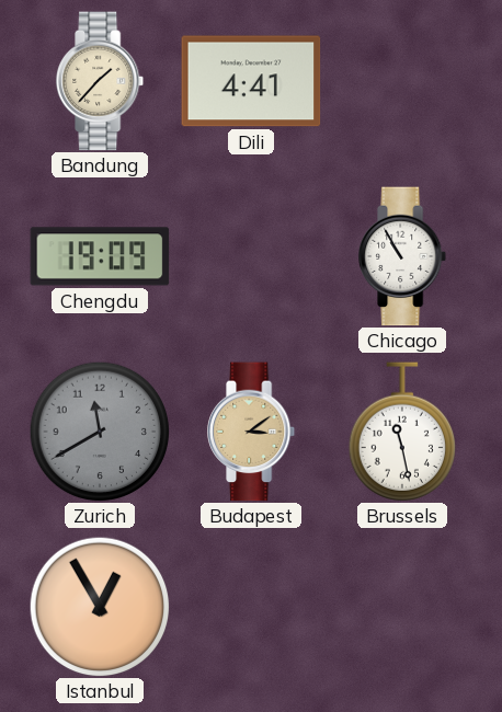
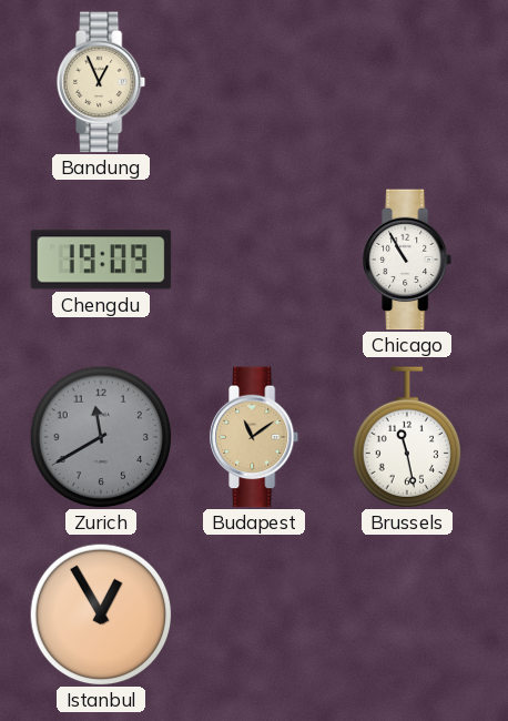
Bandung: 1:37 -> 12:56 (102, 82)
Dili: 4:41 -> none (251, 81)
Budapest: 3:09 -> 11:09 (255, 437)
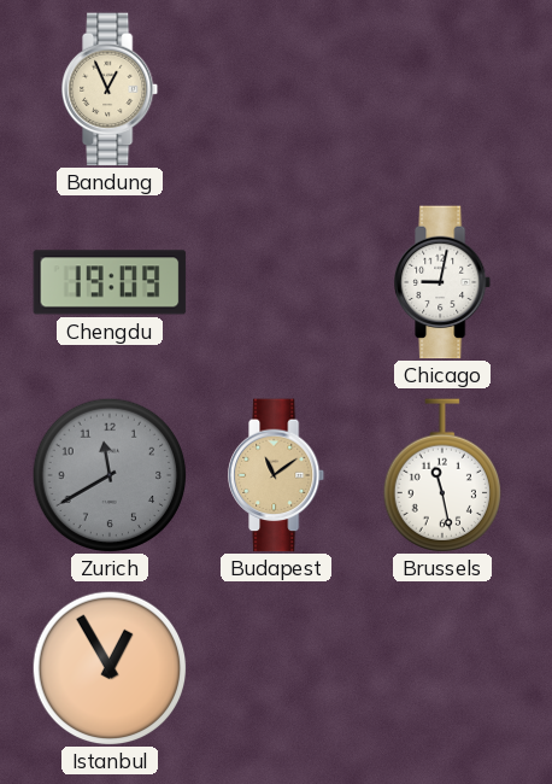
Chicago: 10:55 -> 9:02 (444, 282)
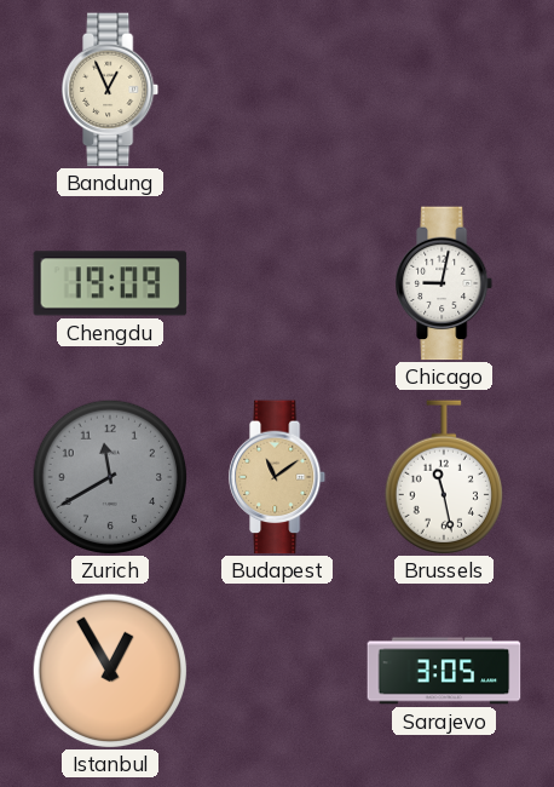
Sarajevo: none -> 3:05 (444, 671)
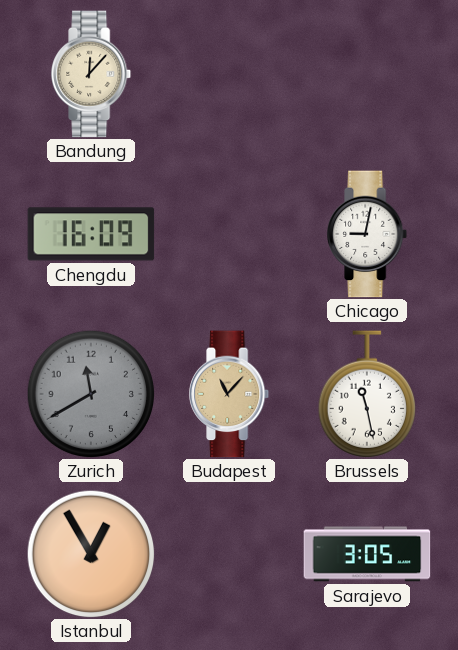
Bandung: 12:56 -> 12:07 (92, 74)
Chengdu: 19:09 -> 16:09 (91, 234)
Budapest: 11:09 -> 11:07 (230, 394)
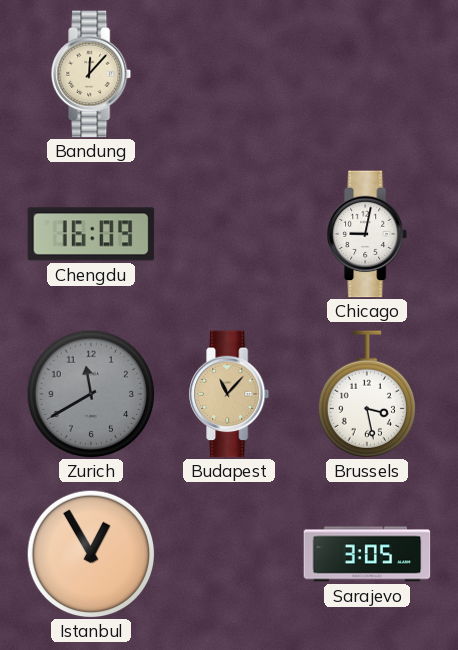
Brussels: 11:28 -> 3:28 (366, 394)
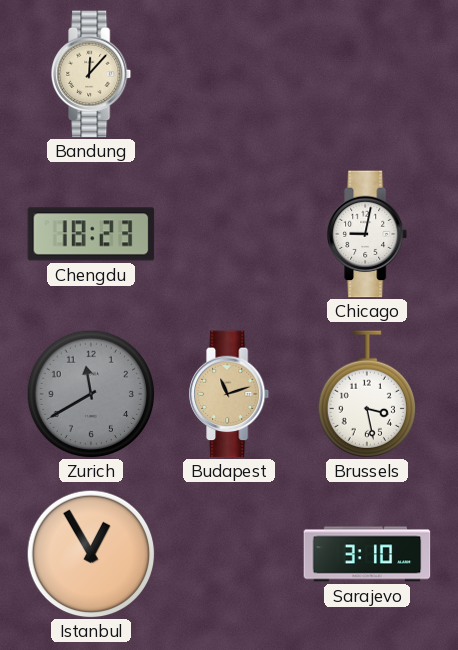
Chengdu: 16:09 -> 18:23 (91, 234)
Budapest: 11:07 -> 11:12 (230, 394)
Sarajevo: 3:05 -> 3:10 (367, 554)
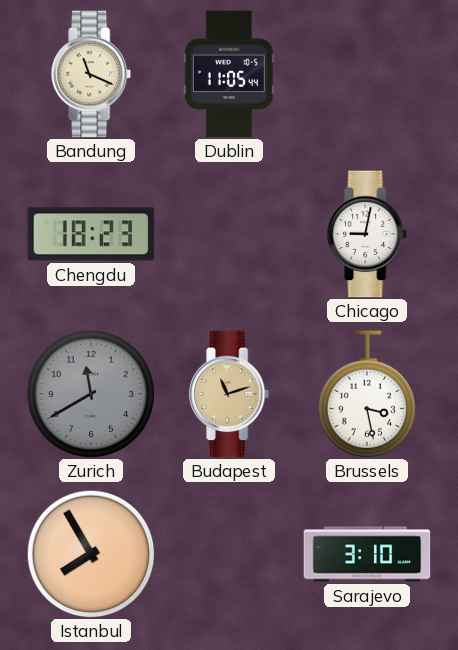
Bandung: 12:07 -> 11:19 (92, 74)
Dublin: none -> 11:05 (229, 74)
Istanbul: 12:55 -> 7:55 (91, 554)
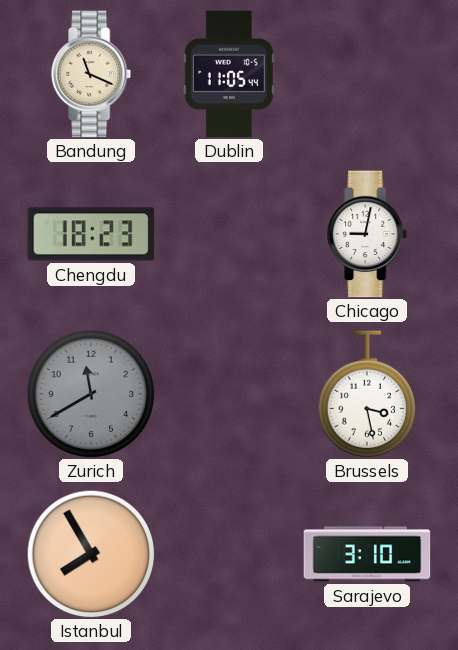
Budapest: 11:12 -> none (230, 394)
